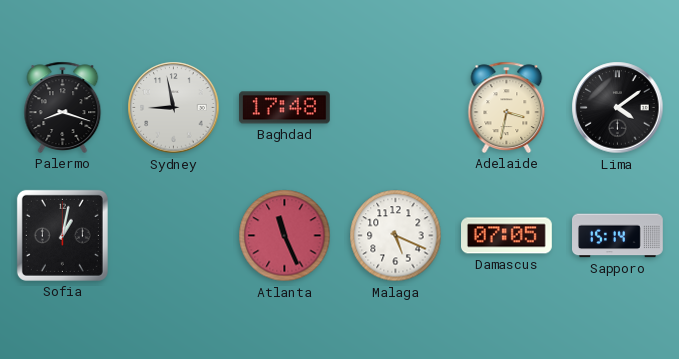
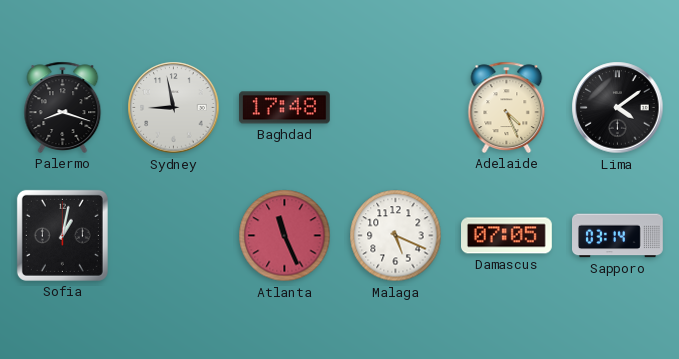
Adelaide: 3:32 -> 4:26 (507, 107)
Sapporo: 15:14 -> 03:14 (618, 236)
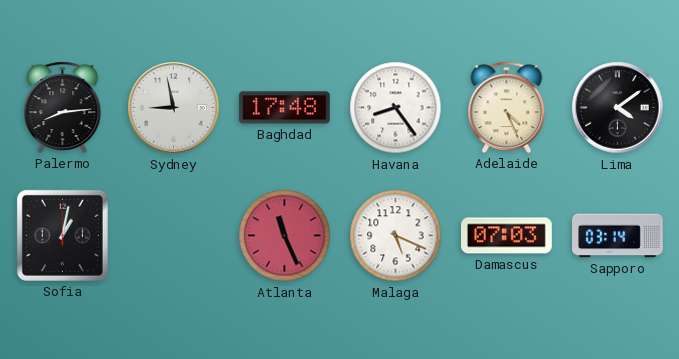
Palermo: 8:18 -> 8:14 (63, 107)
Havana: none -> 8:24 (396, 108)
Damascus: 07:05 -> 07:03 (507, 236)
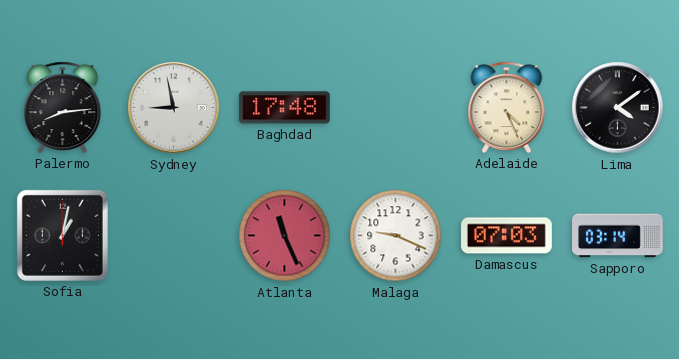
Havana: 8:24 -> none (396, 108)
Malaga: 5:19 -> 9:19 (396, 236)
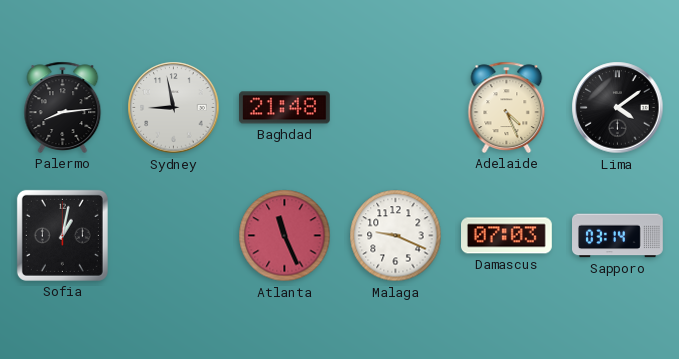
Baghdad: 17:48 -> 21:48 (284, 108)
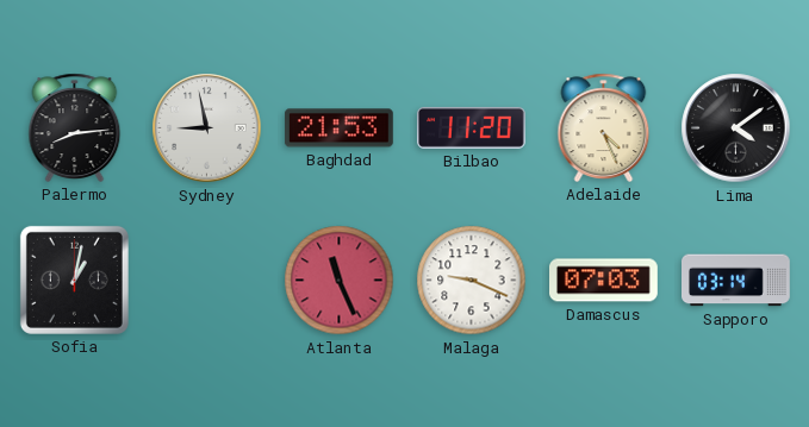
Baghdad: 21:48 -> 21:53 (338, 128)
Bilbao: none -> 11:20 (472, 127)
